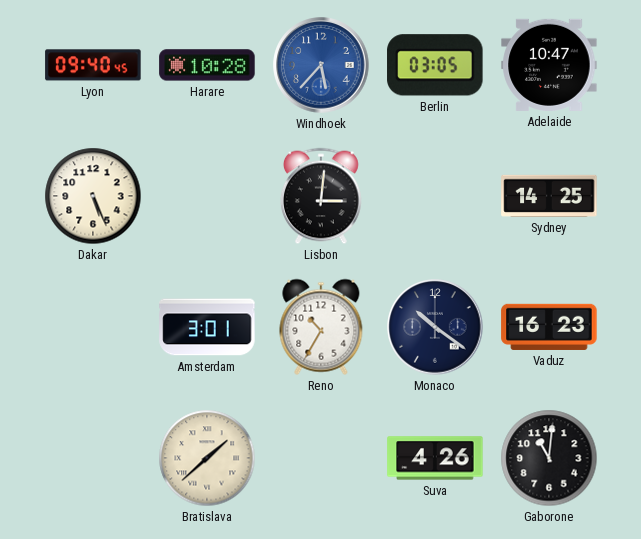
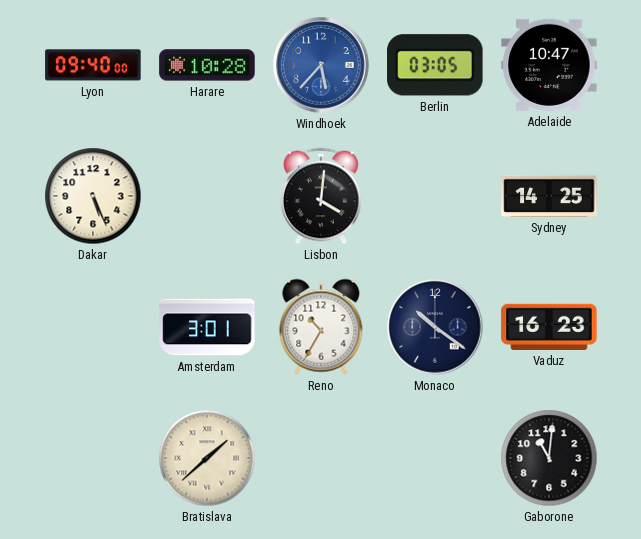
Lyon: 09:40:45 -> 09:40:00 (93, 65)
Lisbon: 3:01 -> 4:01 (322, 196)
Suva: 4:26 -> none (435, 458)
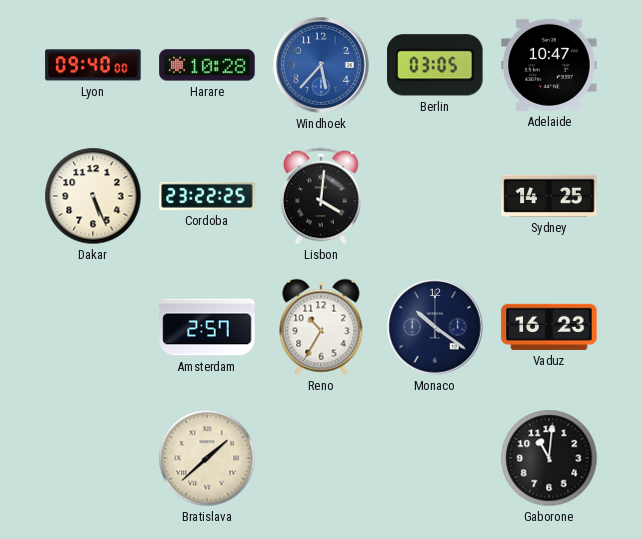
Cordoba: none -> 23:22 (207, 196)
Amsterdam: 3:01 -> 2:57 (207, 327)
